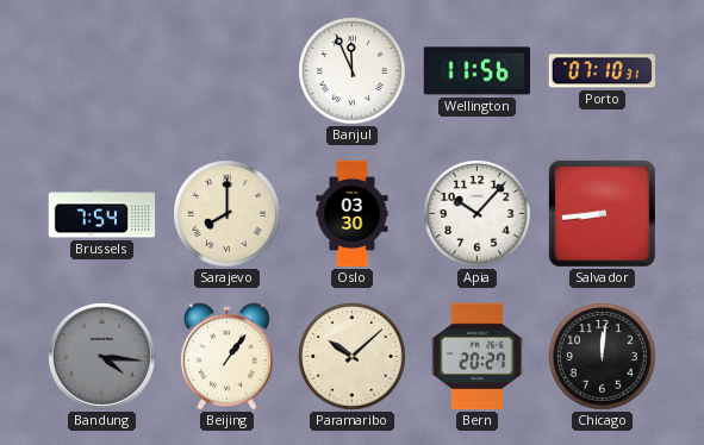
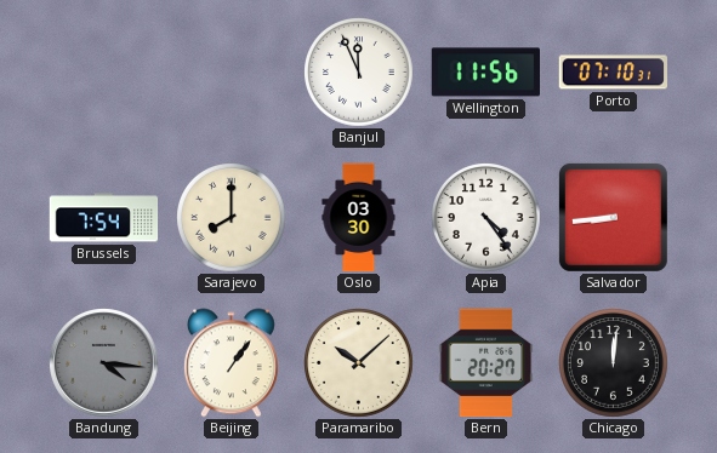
Apia: 10:07 -> 4:24 (486, 218)
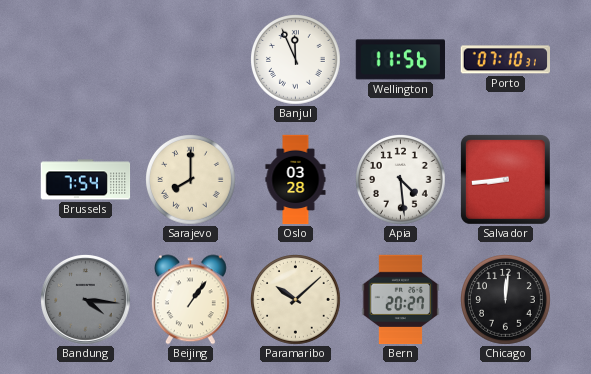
Oslo: 03:30 -> 03:28 (296, 180)
Apia: 4:24 -> 4:29 (401, 180)
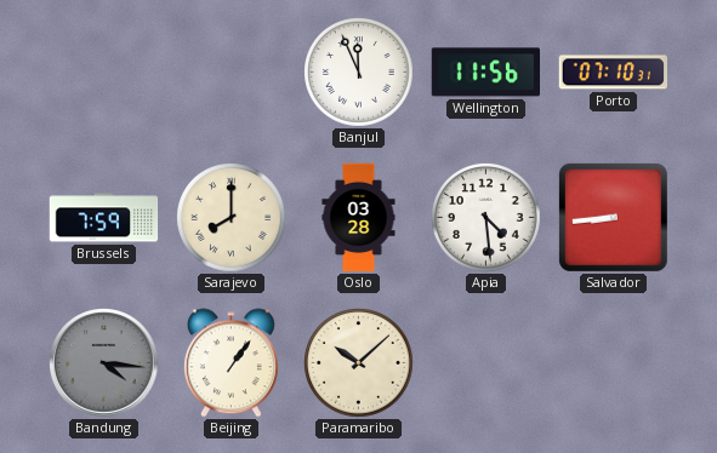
Brussels: 7:54 -> 7:59 (104, 218)
Bern: 20:27 -> none (401, 300)
Chicago: 12:01 -> none (506, 300)
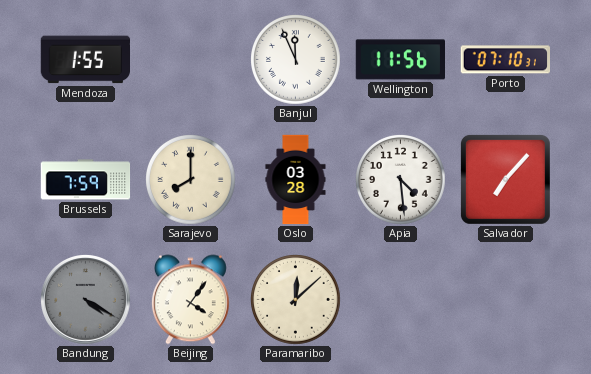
Mendoza: none -> 1:55 (85, 60)
Salvador: 8:44 -> 7:07 (505, 179)
Bandung: 4:16 -> 4:20 (86, 300)
Beijing: 1:06 -> 4:06 (190, 300)
Paramaribo: 10:08 -> 12:08 (296, 300)
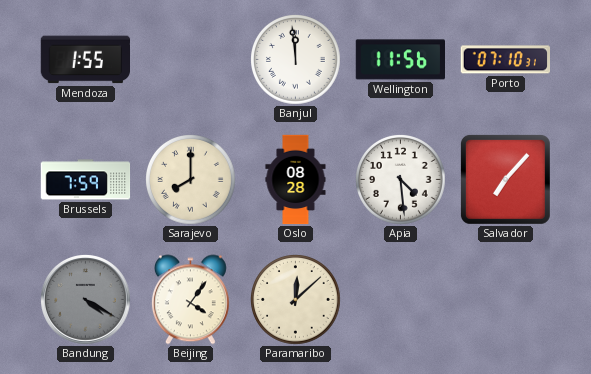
Banjul: 11:56 -> 11:59 (296, 60)
Oslo: 03:28 -> 08:28 (296, 180)
